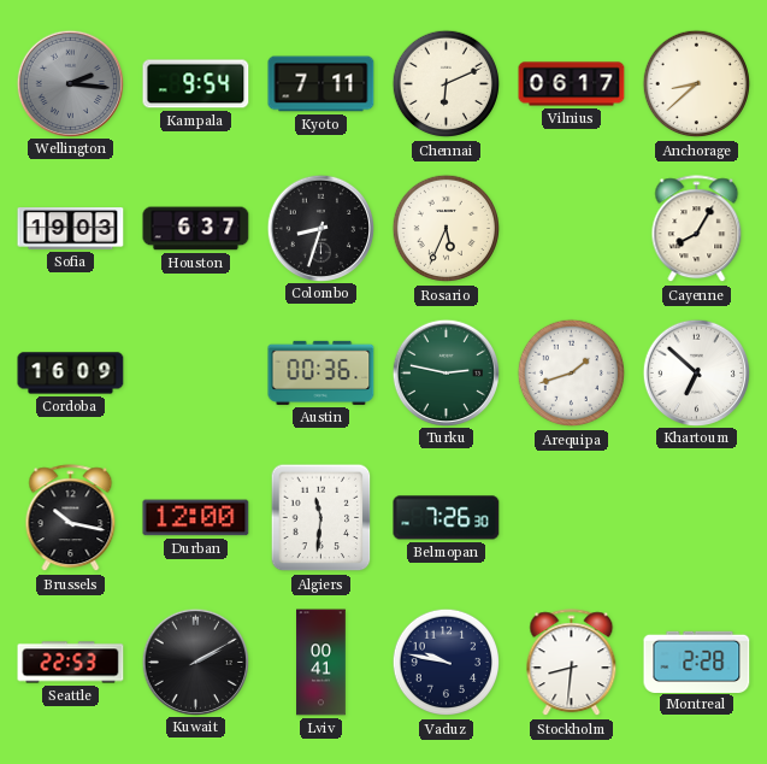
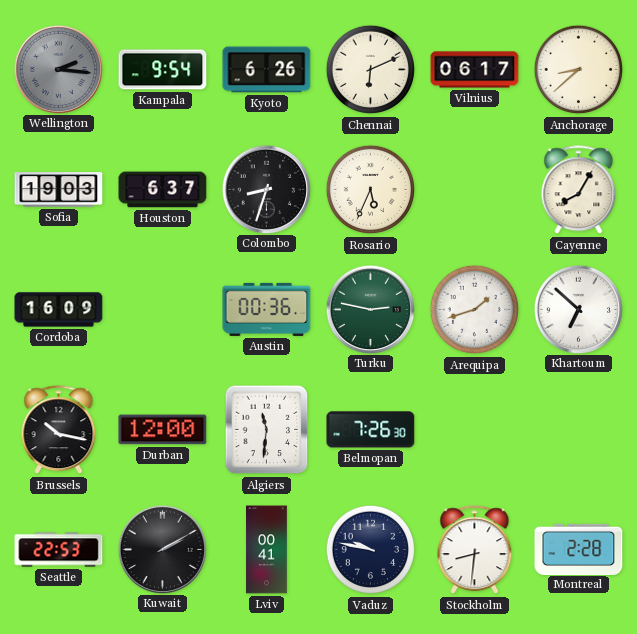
Kyoto: 7:11 -> 6:26 (267, 70)
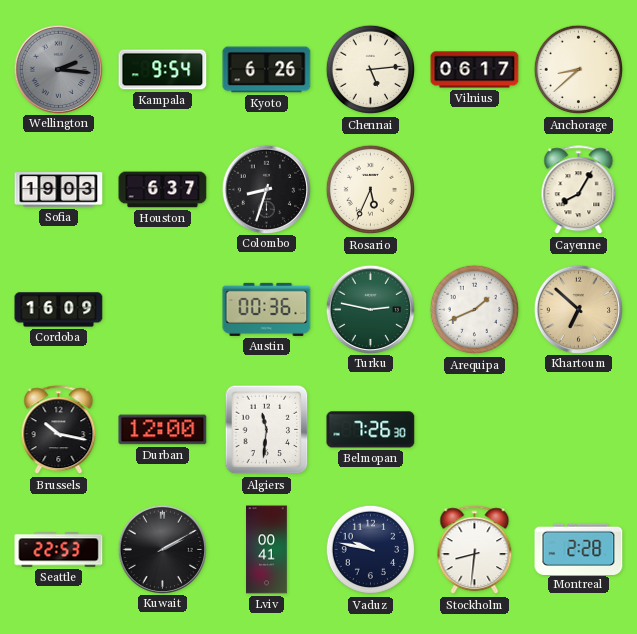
Chennai: 6:11 -> 5:14 (371, 70)
Arequipa: 1:42 -> 1:41 (475, 310)
Khartoum dial: white -> champagne (578, 309)
